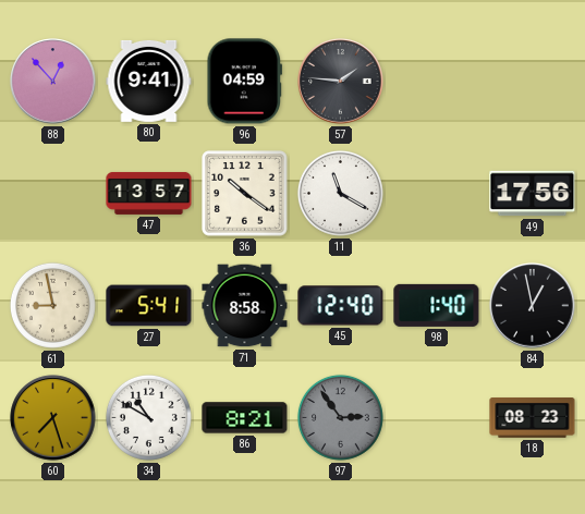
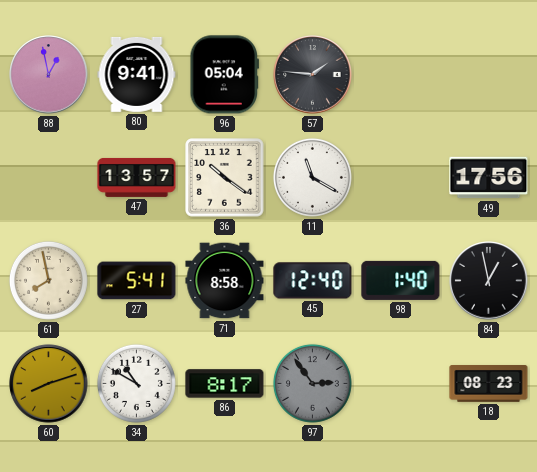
88: 12:53 -> 12:58 (49, 75)
96: 04:59 -> 05:04 (225, 75)
61: 8:58 -> 7:58 (48, 280)
60: 7:27 -> 8:12 (49, 384)
86: 8:21 -> 8:17 (225, 384)
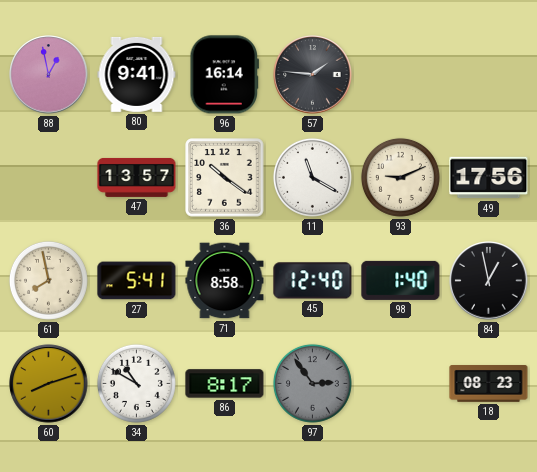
96: 05:04 -> 16:14 (225, 75)
93: none -> 9:11 (400, 177)
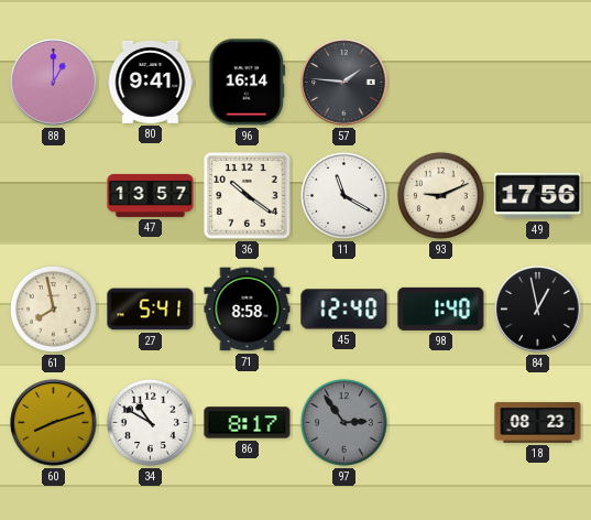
88: 12:58 -> 1:00 (54, 83)
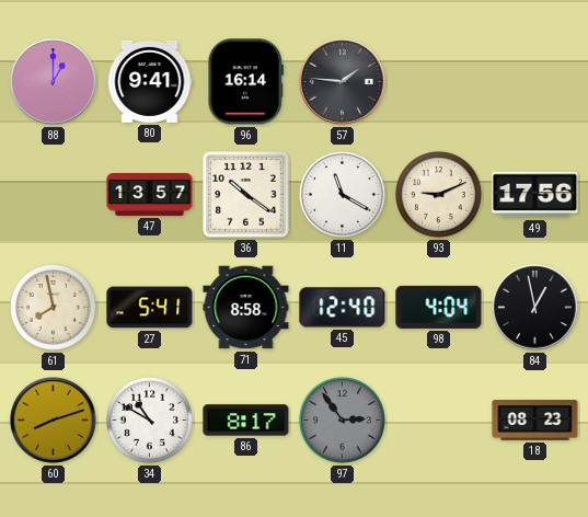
98: 1:40 -> 4:04 (439, 307)
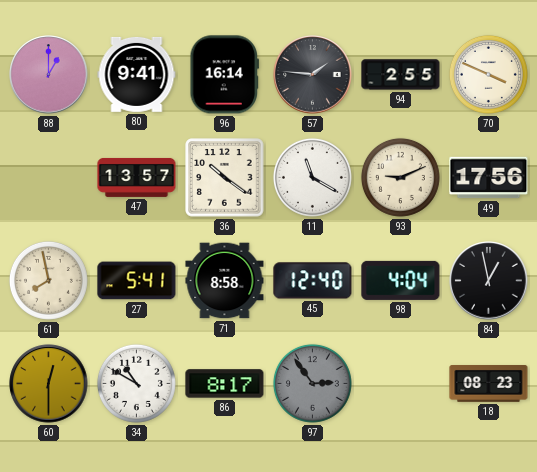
94: none -> 2:55 (401, 75)
70: none -> 3:49 (488, 74)
60: 8:12 -> 12:30 (49, 384)
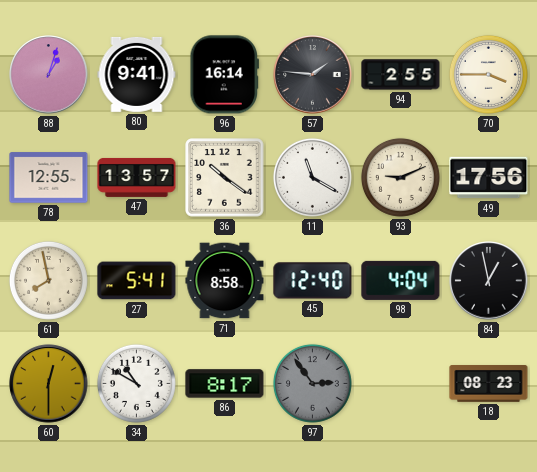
88: 1:00 -> 1:03 (49, 75)
70: 3:49 -> 3:45 (488, 74)
78: none -> 12:55 (49, 178)
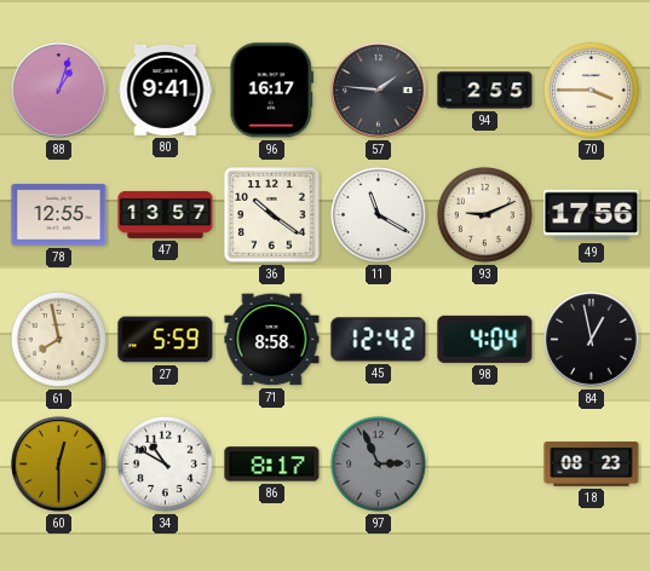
96: 16:14 -> 16:17 (272, 91)
27: 5:41 -> 5:59 (166, 340)
45: 12:40 -> 12:42 (379, 340)
97: 2:54 -> 2:56 (378, 463)
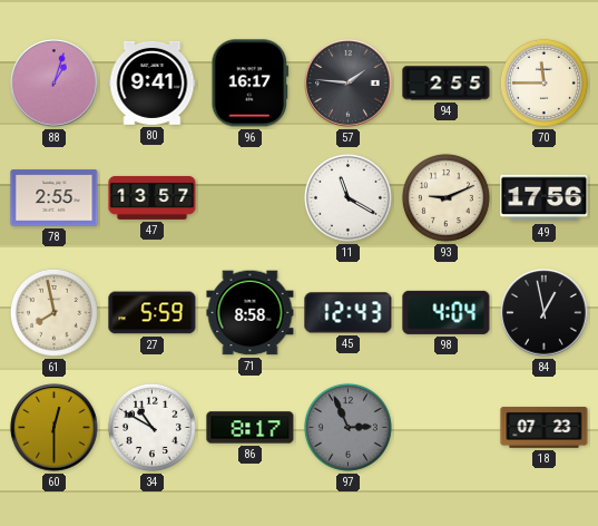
70: 3:45 -> 11:45 (543, 82)
78: 12:55 -> 2:55 (55, 198)
36: 10:21 -> none (272, 215)
45: 12:42 -> 12:43 (349, 313)
18: 08:23 -> 07:23 (545, 428)
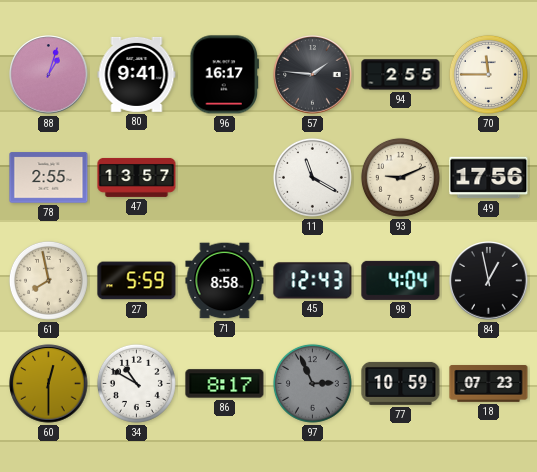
77: none -> 10:59 (401, 383)
